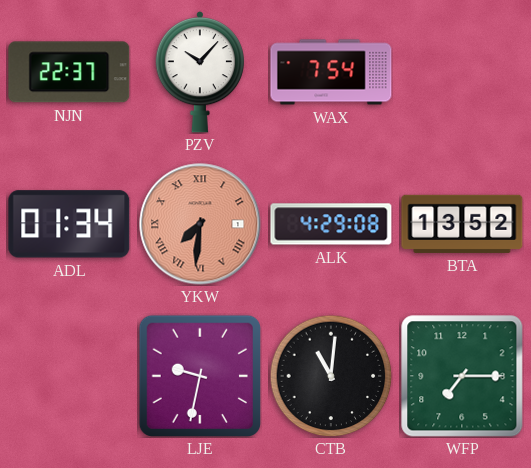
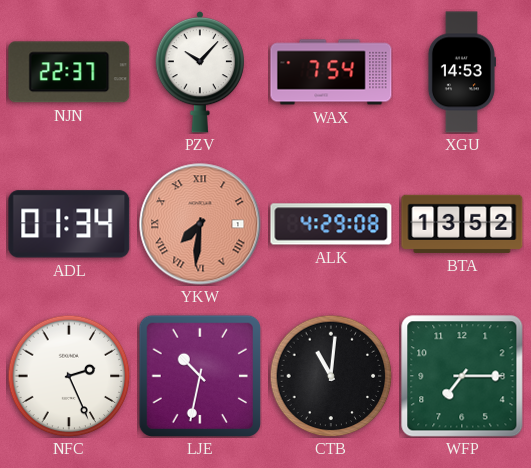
XGU: none -> 14:53 (461, 72)
NFC: none -> 2:26 (69, 376)
LJE: 9:32 -> 10:32 (199, 375)
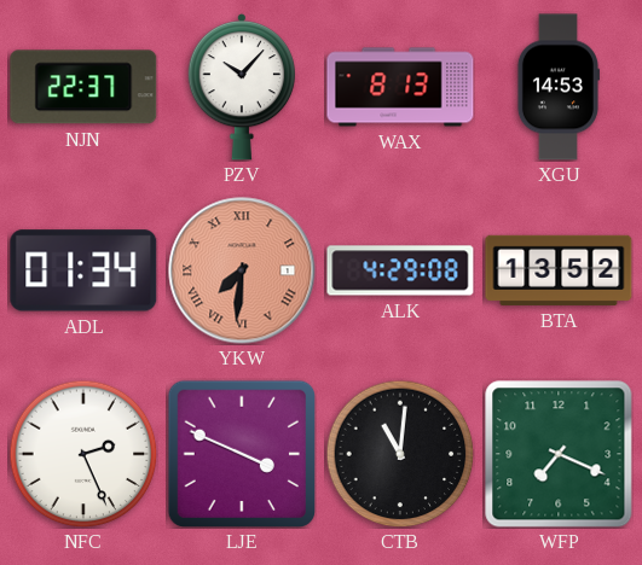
WAX: 7:54 -> 8:13 (400, 87)
LJE: 10:32 -> 3:49 (241, 453)
WFP: 7:15 -> 7:19 (559, 454)
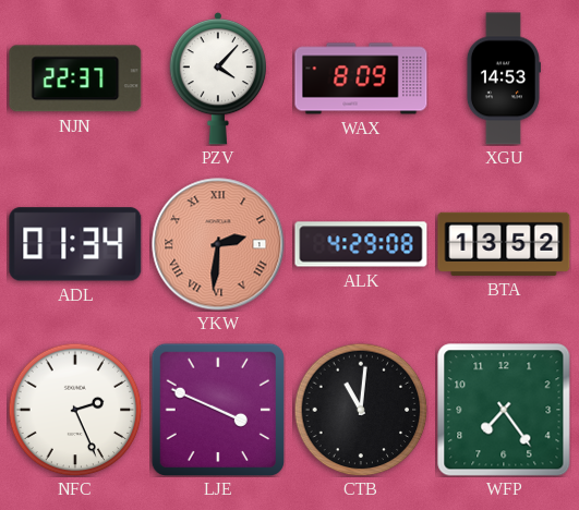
PZV: 10:07 -> 4:07 (218, 78)
WAX: 8:13 -> 8:09 (361, 78)
YKW: 7:31 -> 2:31 (218, 244)
WFP: 7:19 -> 7:24 (504, 410)
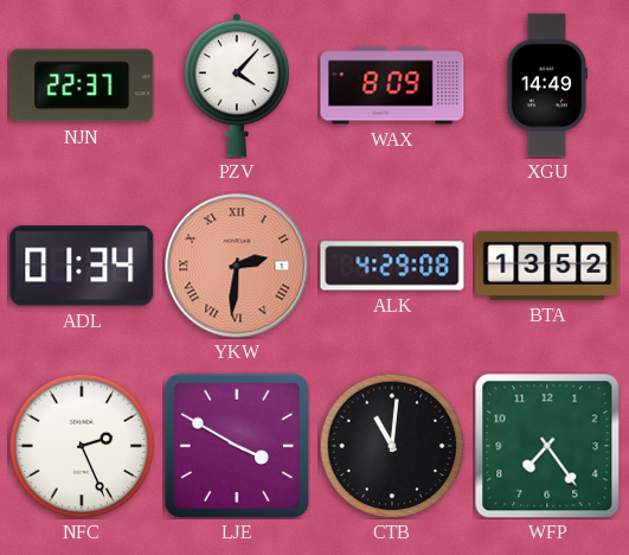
XGU: 14:53 -> 14:49 (546, 85)
LJE: 3:49 -> 3:50 (236, 445)
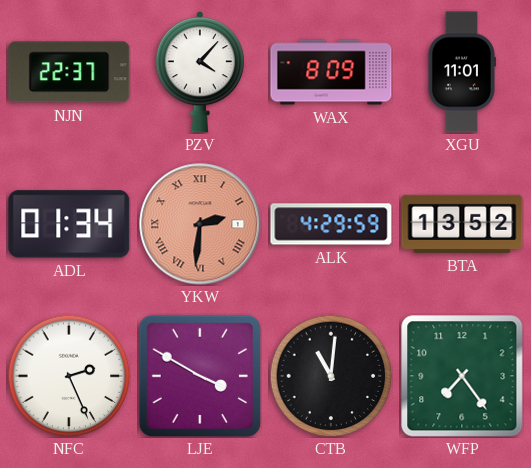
XGU: 14:49 -> 11:01 (461, 72)
ALK: 4:29:08 -> 4:29:59 (331, 224)
